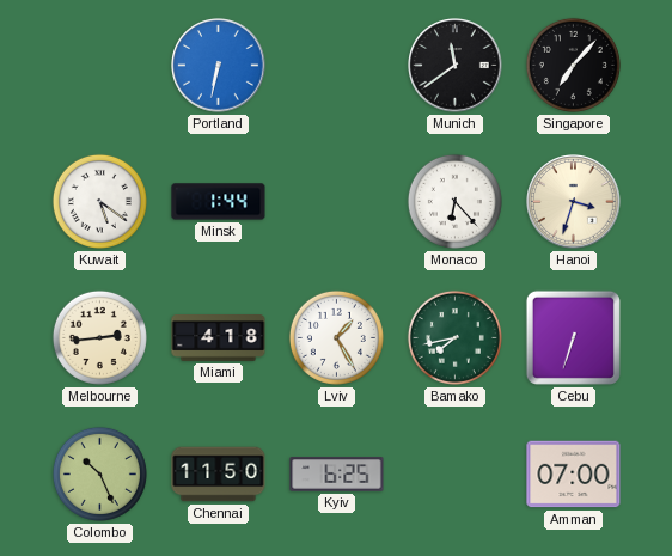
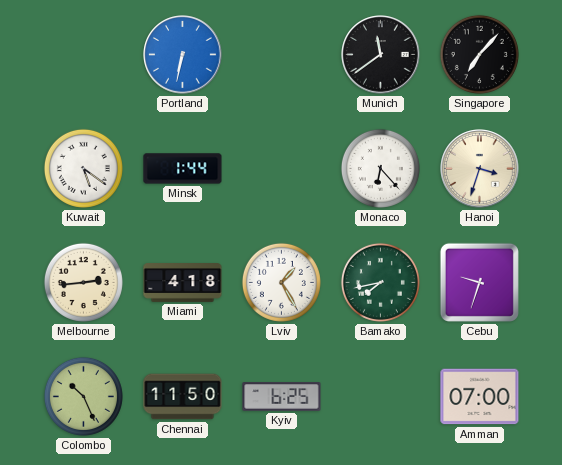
Cebu: 6:33 -> 9:33 (479, 282)
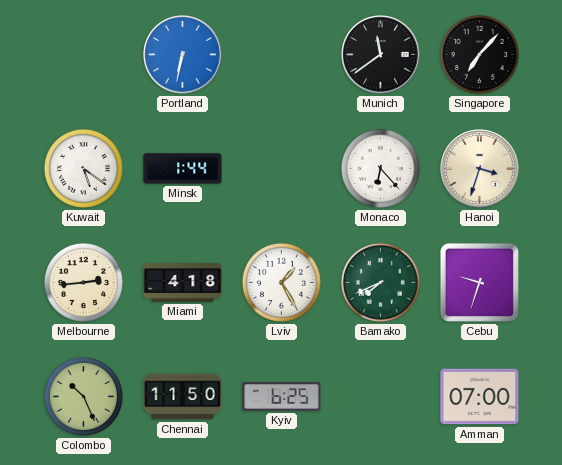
Bamako: 7:43 -> 7:41 (380, 282)
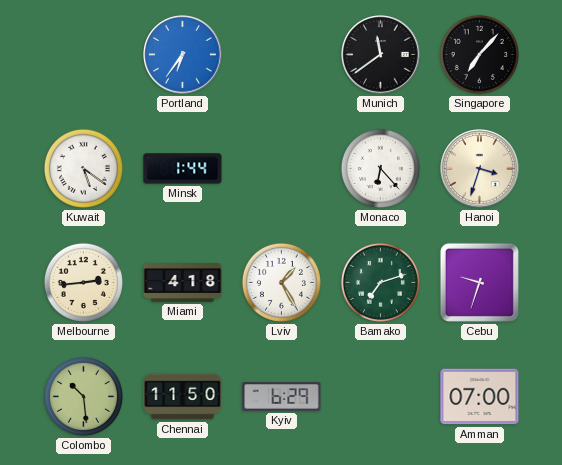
Portland: 6:32 -> 6:36 (183, 55)
Bamako: 7:41 -> 7:12 (380, 282)
Colombo: 10:26 -> 10:29 (83, 396)
Kyiv: 6:25 -> 6:29 (282, 397)
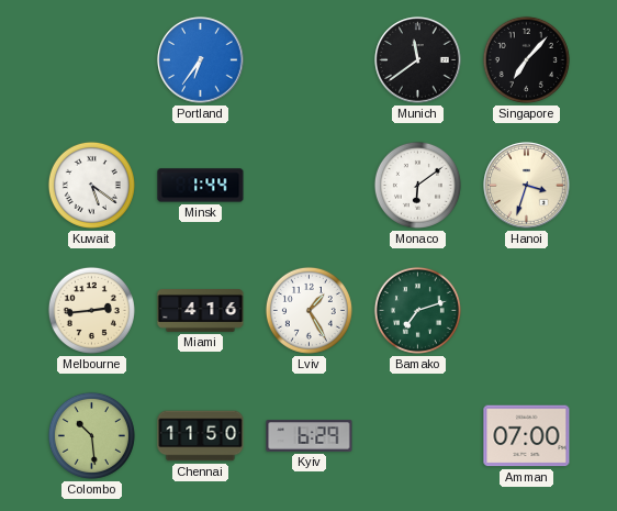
Monaco: 6:23 -> 6:09 (417, 185)
Miami: 4:18 -> 4:16 (201, 311)
Cebu: 9:33 -> none (479, 282)
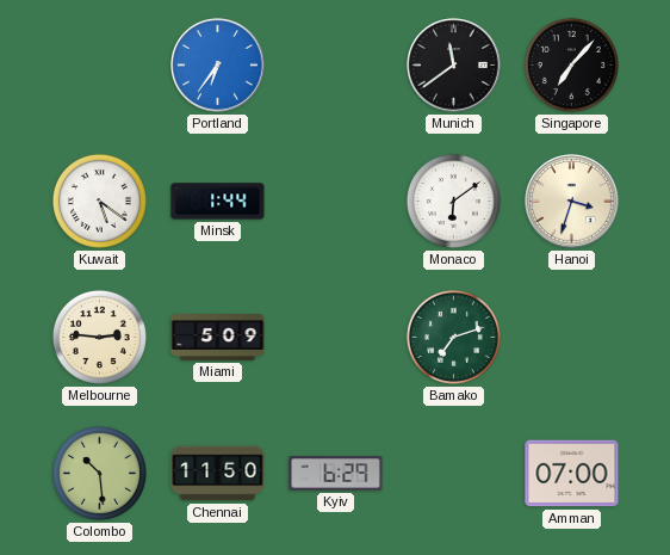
Melbourne: 2:44 -> 2:46 (99, 337)
Miami: 4:16 -> 5:09 (218, 338)
Lviv: 1:25 -> none (308, 310)
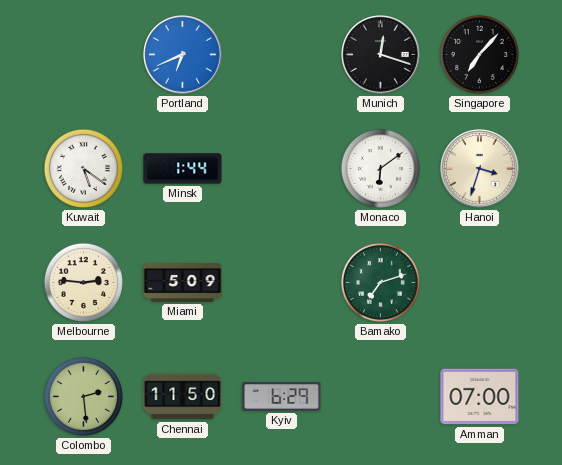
Portland: 6:36 -> 6:41 (183, 55)
Munich: 11:39 -> 12:18 (381, 55)
Colombo: 10:29 -> 2:29 (83, 396)
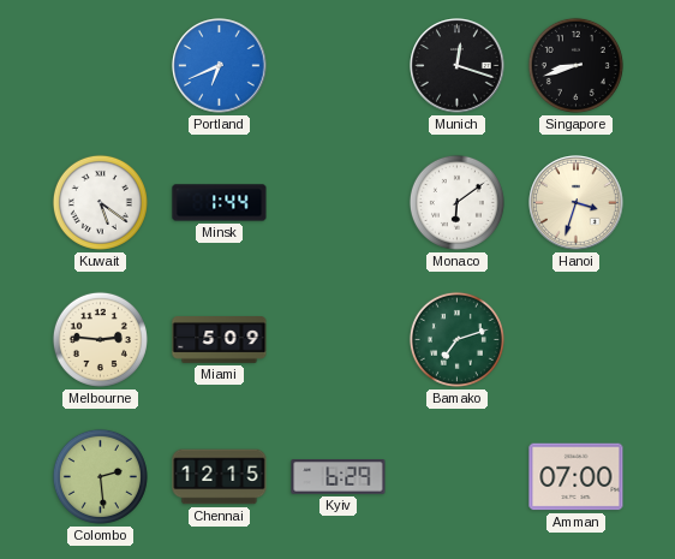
Singapore: 7:07 -> 8:42 (575, 65)
Chennai: 11:50 -> 12:15 (220, 477)
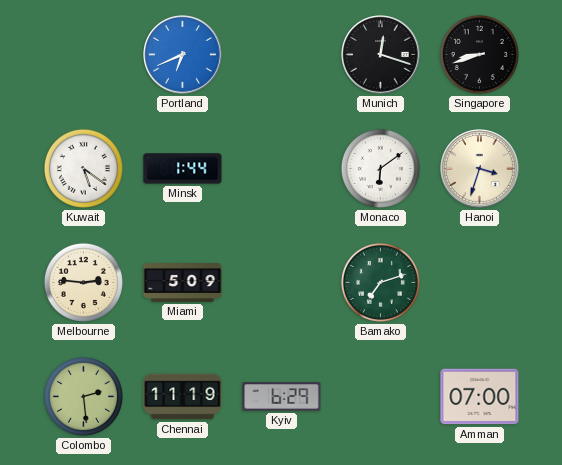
Chennai: 12:15 -> 11:19 (183, 397)
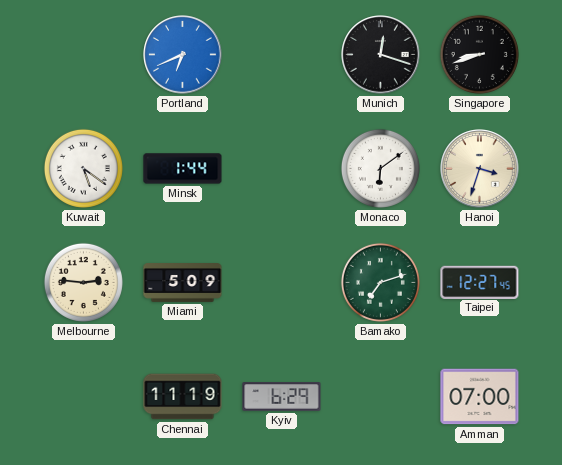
Taipei: none -> 12:27 (480, 282)
Colombo: 2:29 -> none (83, 396)
